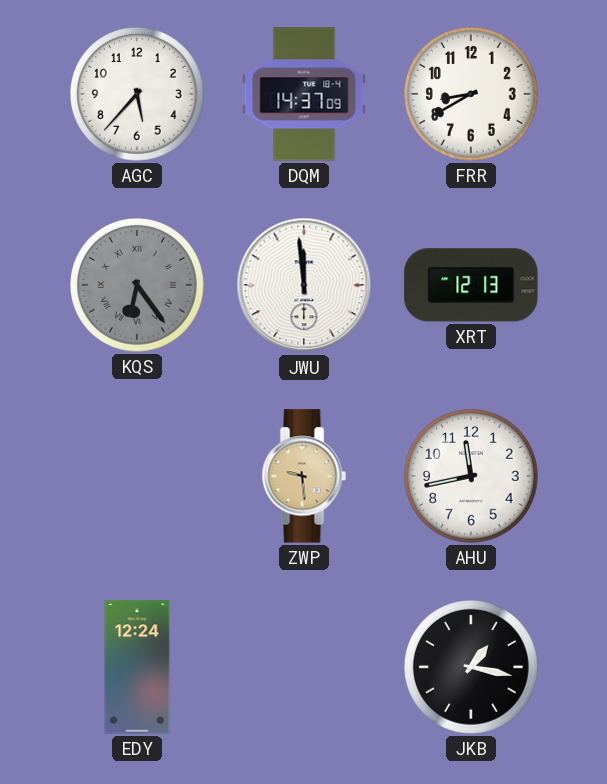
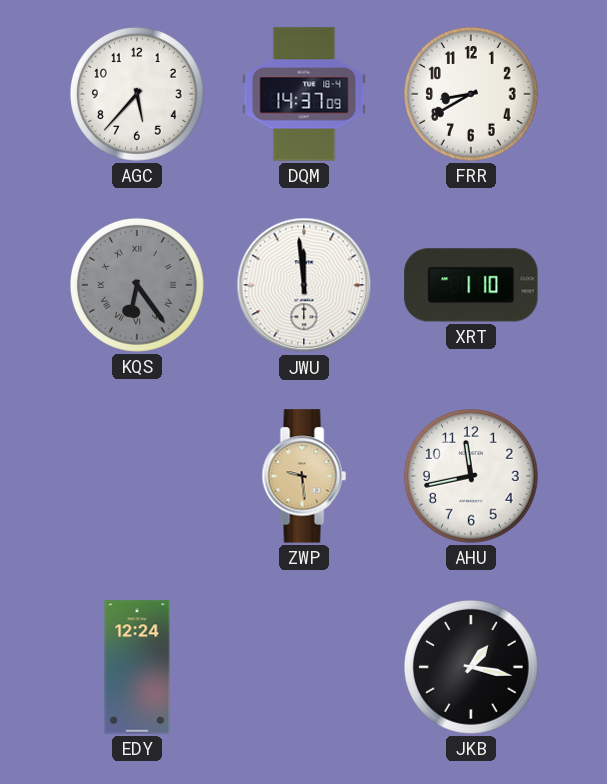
XRT: 12:13 -> 1:10 (471, 285)
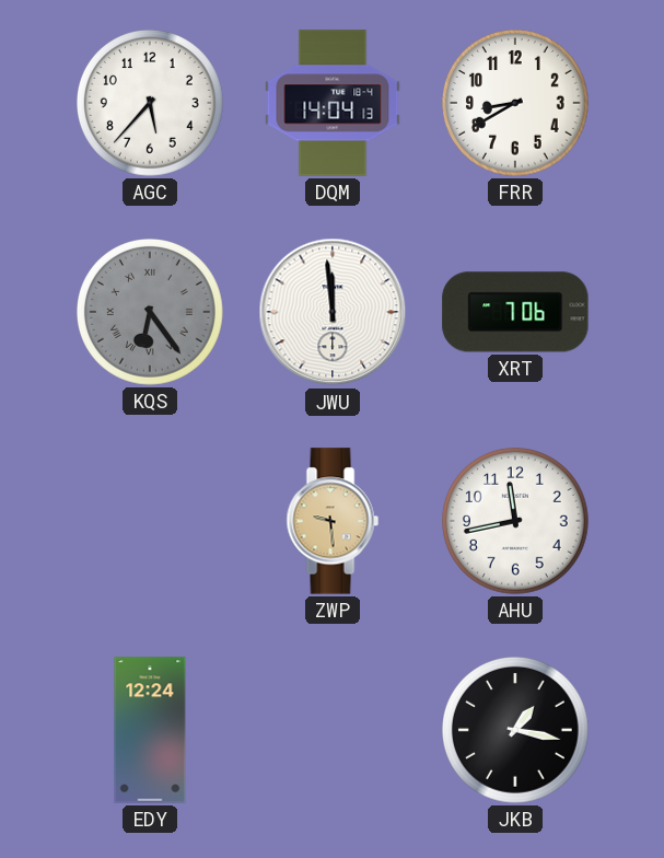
DQM: 14:37 -> 14:04 (333, 103)
XRT: 1:10 -> 7:06 (515, 312)
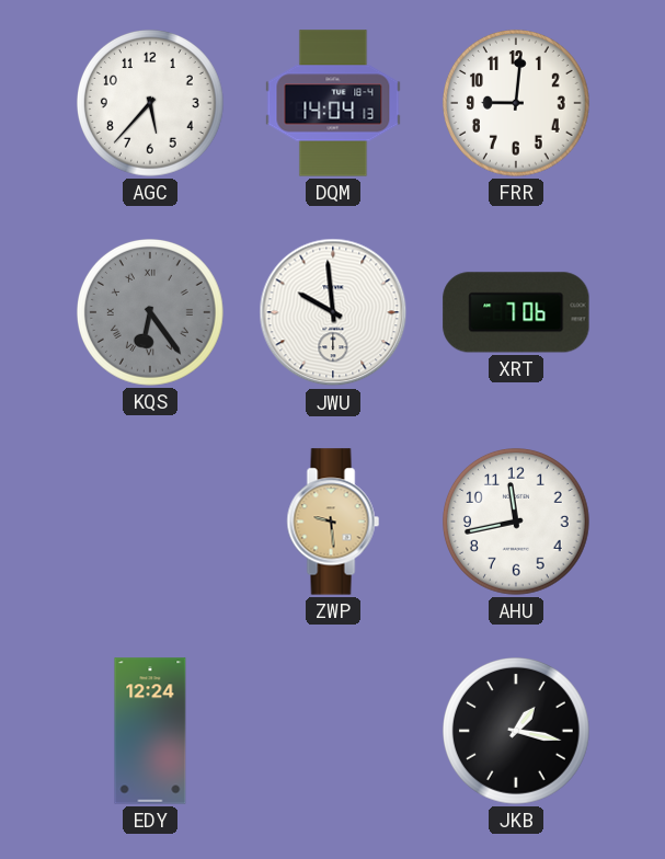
FRR: 8:40 -> 9:01 (517, 104)
JWU: 11:59 -> 9:59 (333, 312)
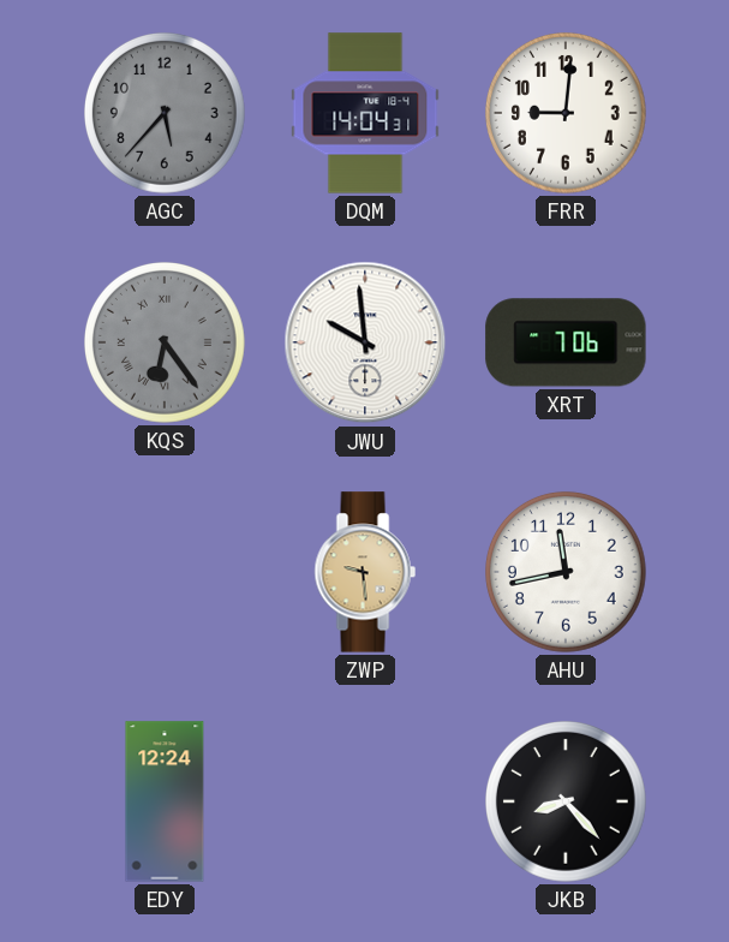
AGC dial: white -> grey (166, 114)
DQM: 14:04:13 -> 14:04:31 (365, 113)
JKB: 1:17 -> 8:23 (567, 803)
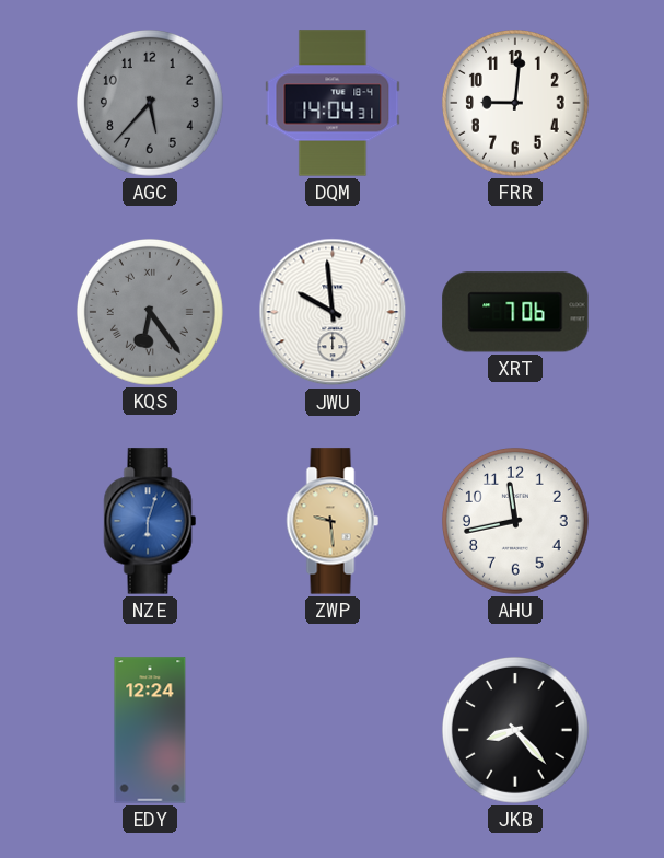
NZE: none -> 6:03 (150, 521)
